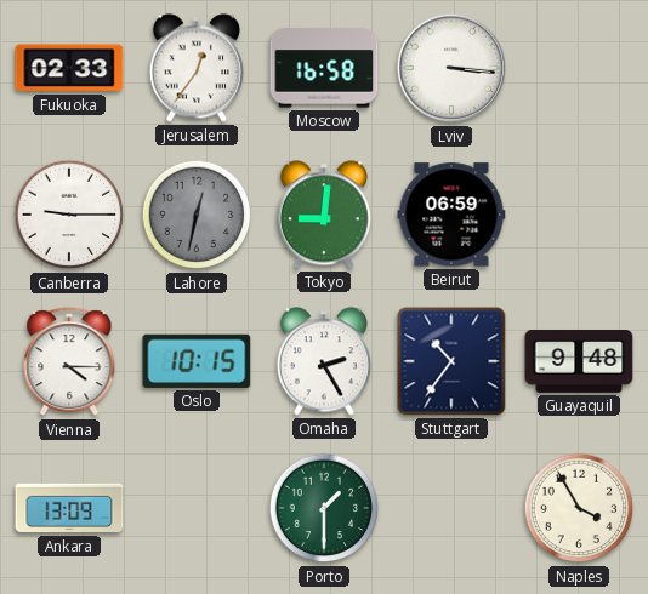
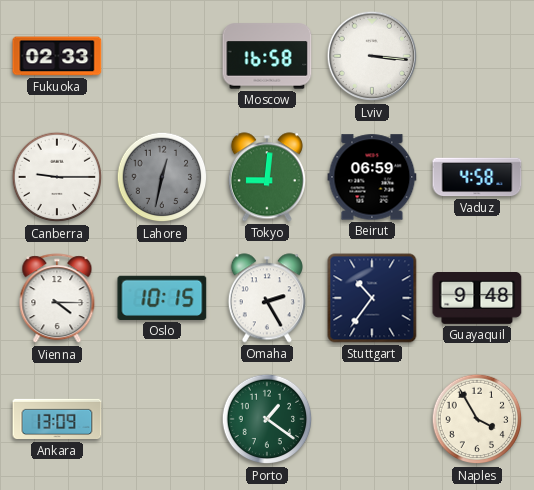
Jerusalem: 12:36 -> none (197, 68)
Vaduz: none -> 4:58 (477, 177)
Porto: 1:30 -> 1:21 (267, 419)
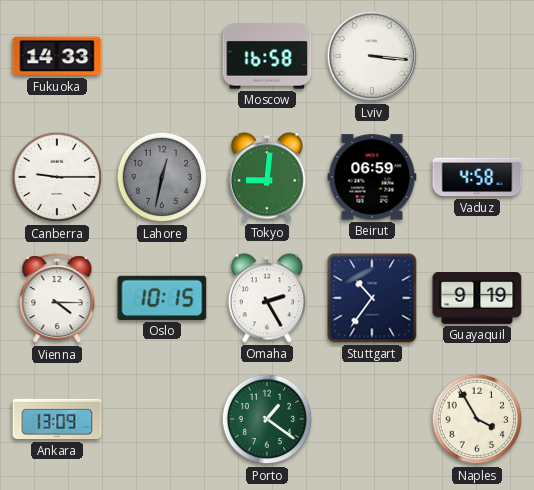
Fukuoka: 02:33 -> 14:33 (57, 56)
Guayaquil: 9:48 -> 9:19 (477, 299)
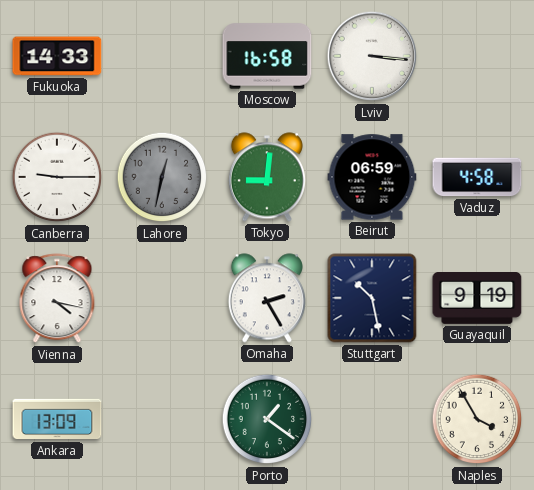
Vienna: 4:15 -> 4:17 (57, 299)
Oslo: 10:15 -> none (162, 298)
Stuttgart: 10:36 -> 10:28 (372, 298)
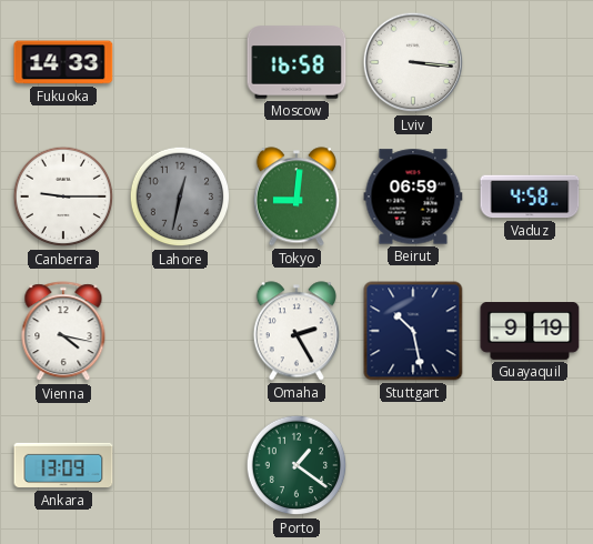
Naples: 3:55 -> none (477, 419)
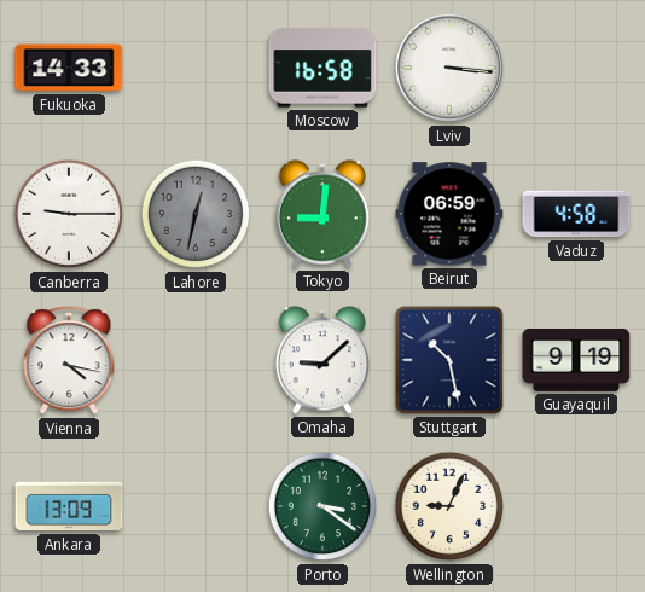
Omaha: 2:25 -> 9:08 (322, 360)
Porto: 1:21 -> 3:21 (322, 506)
Wellington: none -> 9:04 (449, 506)
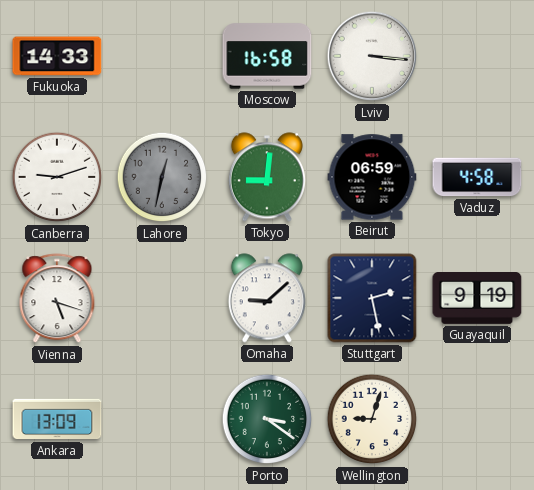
Canberra: 9:15 -> 9:12 (57, 177)
Vienna: 4:17 -> 5:18 (57, 299)
Stuttgart: 10:28 -> 2:28 (372, 298)
Wellington: 9:04 -> 9:03 (372, 419)
